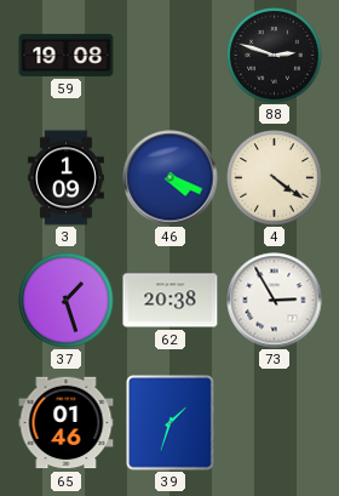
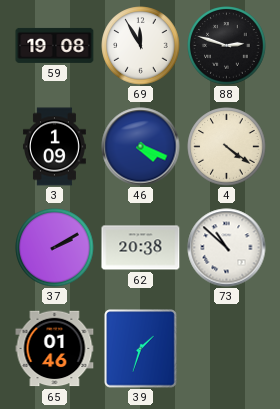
69: none -> 11:55 (141, 46)
37: 1:27 -> 2:10 (55, 248)
73: 2:55 -> 10:52 (227, 248)
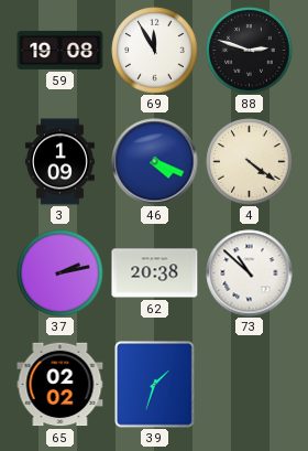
37: 2:10 -> 2:13 (61, 273)
65: 01:46 -> 02:02 (61, 385)
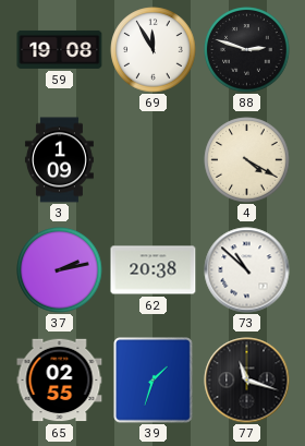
46: 4:19 -> none (155, 162)
4: 4:21 -> 4:20 (247, 160)
65: 02:02 -> 02:55 (60, 381)
77: none -> 11:18 (247, 381)
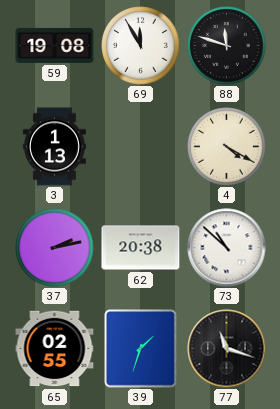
88: 2:48 -> 11:48 (227, 46)
3: 1:09 -> 1:13 (54, 147)
